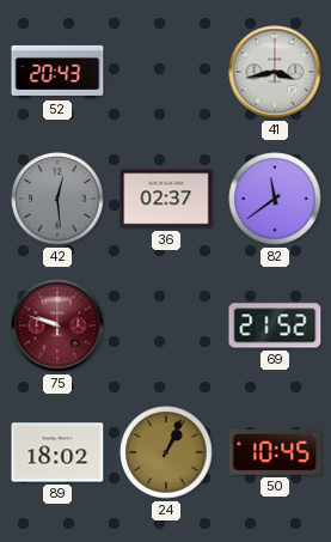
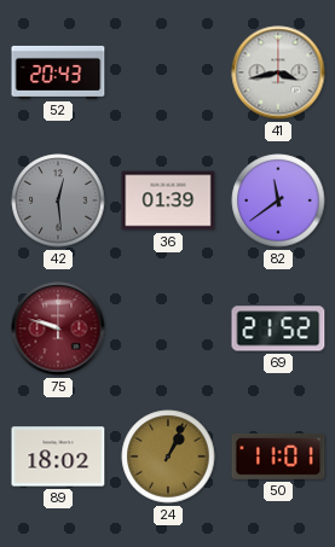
36: 02:37 -> 01:39 (168, 200)
50: 10:45 -> 11:01 (278, 456)
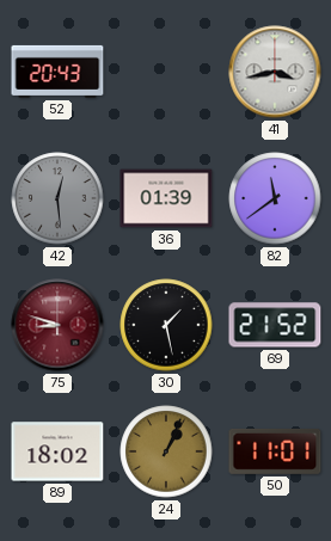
75: 9:48 -> 8:48 (57, 325)
30: none -> 1:28 (166, 325)
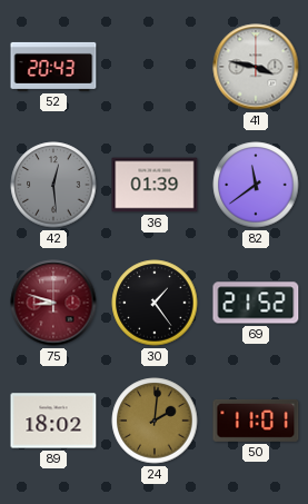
41: 3:43 -> 3:47 (256, 67)
30: 1:28 -> 1:24 (155, 303)
24: 1:04 -> 2:01 (155, 421)
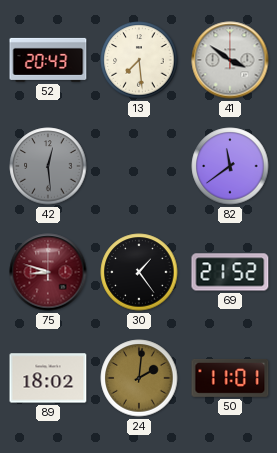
13: none -> 7:29 (139, 60)
41: 3:47 -> 3:51 (230, 60)
36: 01:39 -> none (155, 185)
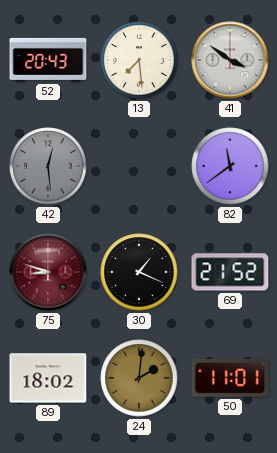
30: 1:24 -> 1:19 (139, 272)
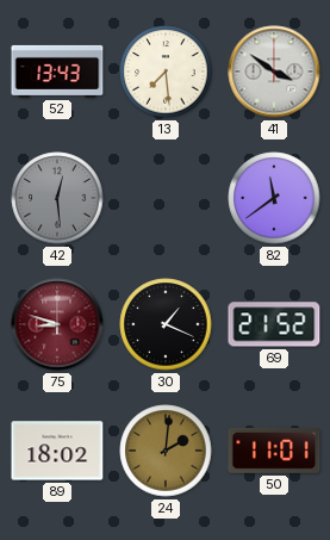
52: 20:43 -> 13:43 (57, 72)
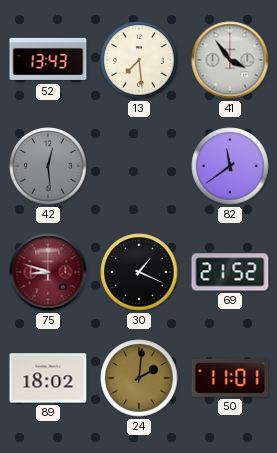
41: 3:51 -> 3:54 (230, 60)
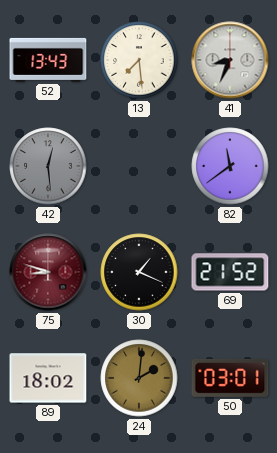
41: 3:54 -> 8:34 (230, 60)
50: 11:01 -> 03:01 (230, 378)
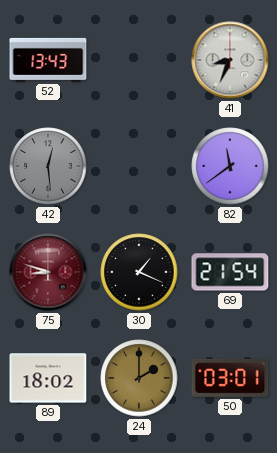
13: 7:29 -> none (139, 60)
69: 21:52 -> 21:54 (230, 272)
24: 2:01 -> 2:00 (139, 378)
